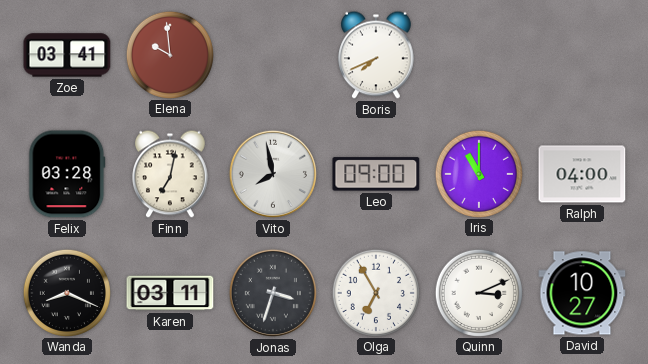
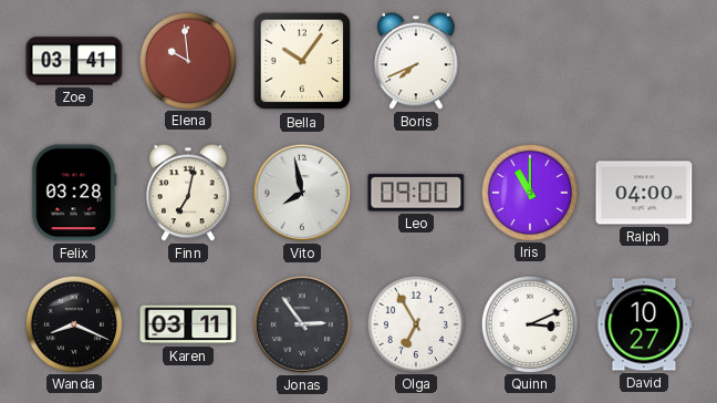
Bella: none -> 10:06 (302, 61)
Jonas: 3:33 -> 2:54 (302, 324)
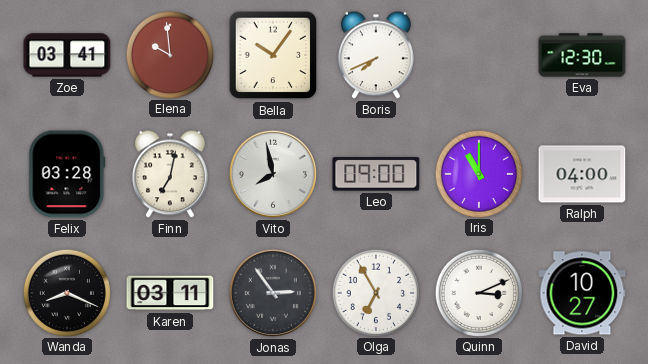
Eva: none -> 12:30 (582, 55)
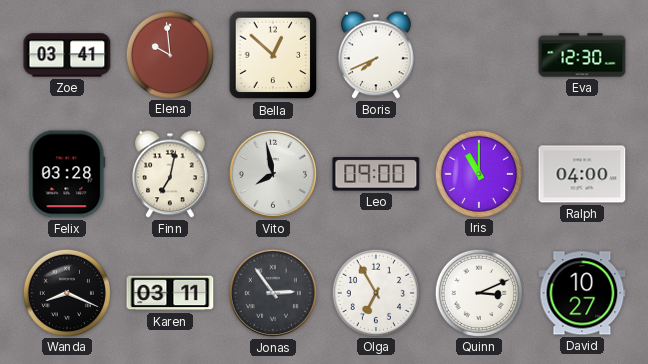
Bella: 10:06 -> 12:52 (273, 55)
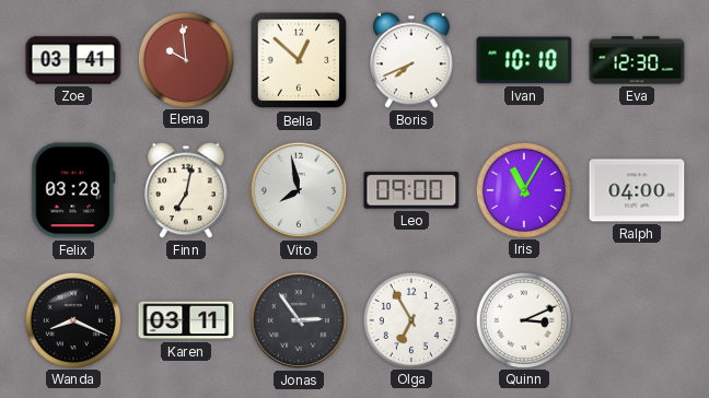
Ivan: none -> 10:10 (524, 60)
Iris: 11:00 -> 11:05 (523, 189)
David: 10:27 -> none (582, 293)
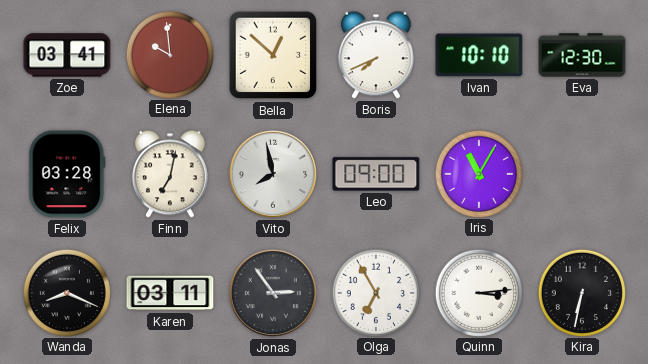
Ralph: 04:00 -> none (637, 190)
Quinn: 3:11 -> 3:14 (478, 292)
Kira: none -> 6:32 (581, 292)
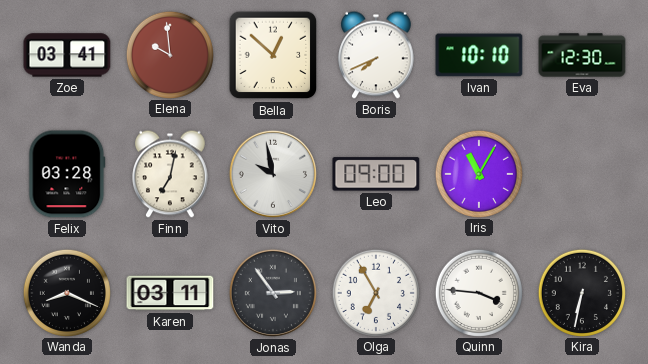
Vito: 7:58 -> 9:58 (273, 174)
Quinn: 3:14 -> 3:46 (478, 292)
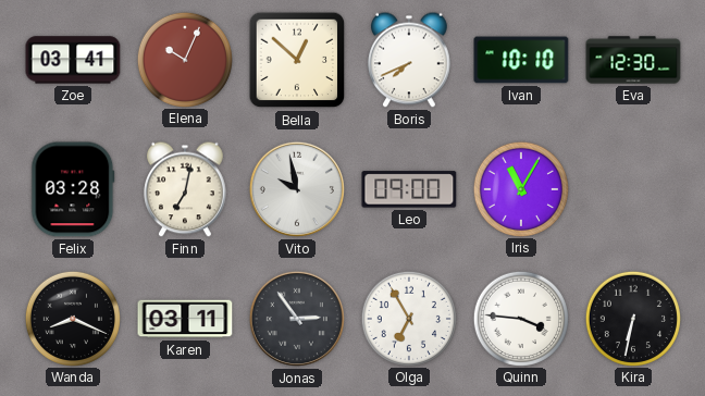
Elena: 9:59 -> 10:04 (184, 59)
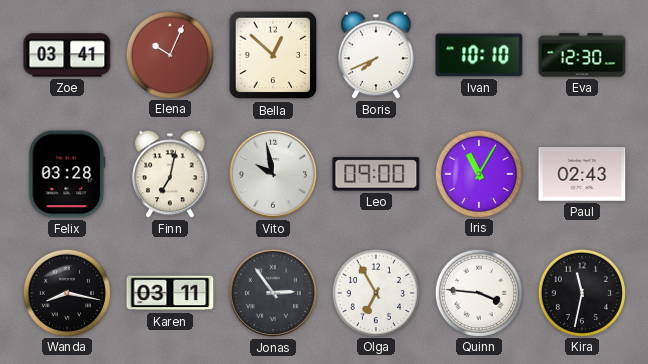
Paul: none -> 02:43 (582, 174)
Wanda: 8:19 -> 8:17 (66, 292)
Kira: 6:32 -> 11:32 (581, 292)
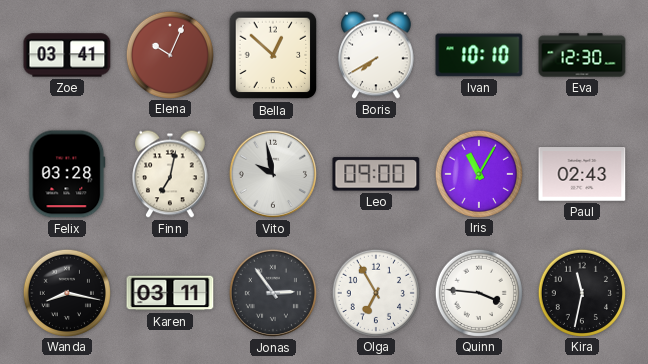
Boris: 7:41 -> 7:40 (376, 55)
